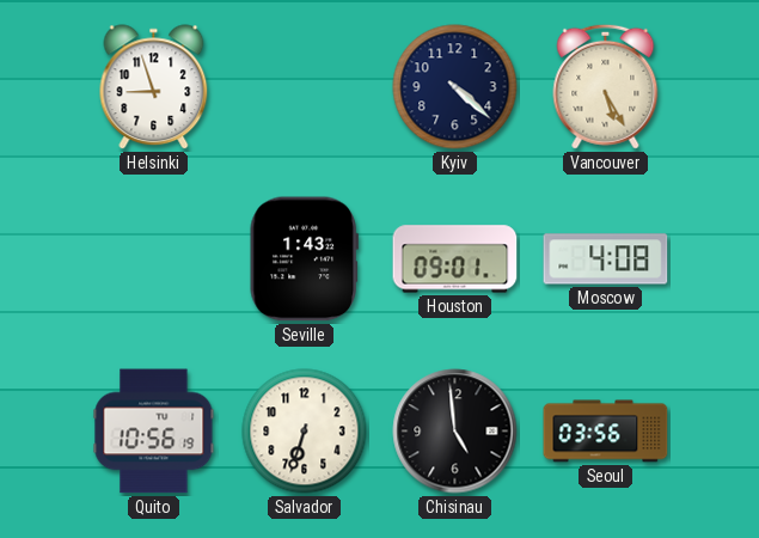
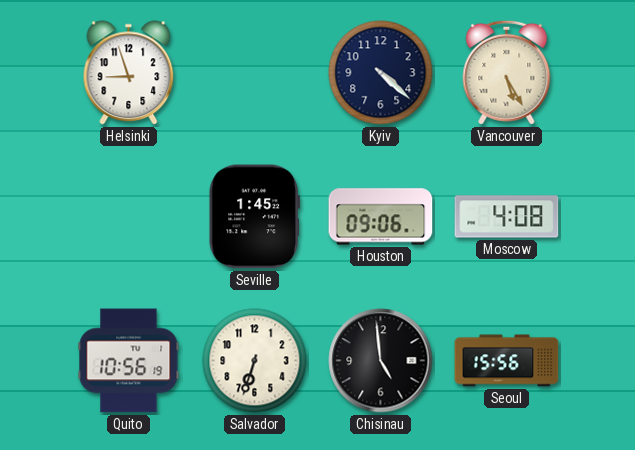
Seville: 1:43 -> 1:45 (254, 217)
Houston: 09:01 -> 09:06 (381, 217)
Seoul: 03:56 -> 15:56 (507, 361)
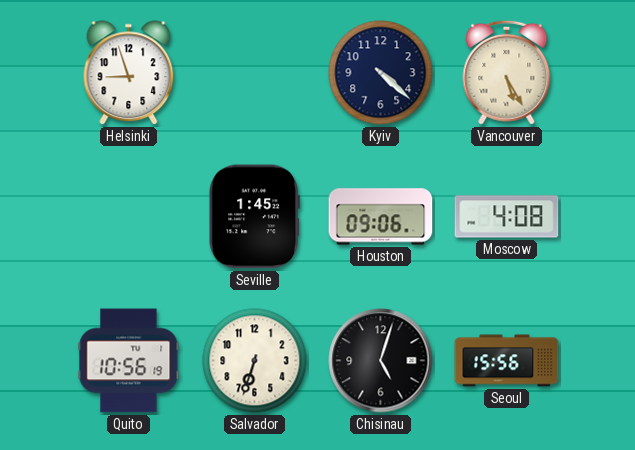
Chisinau: 4:59 -> 5:03 (381, 361)
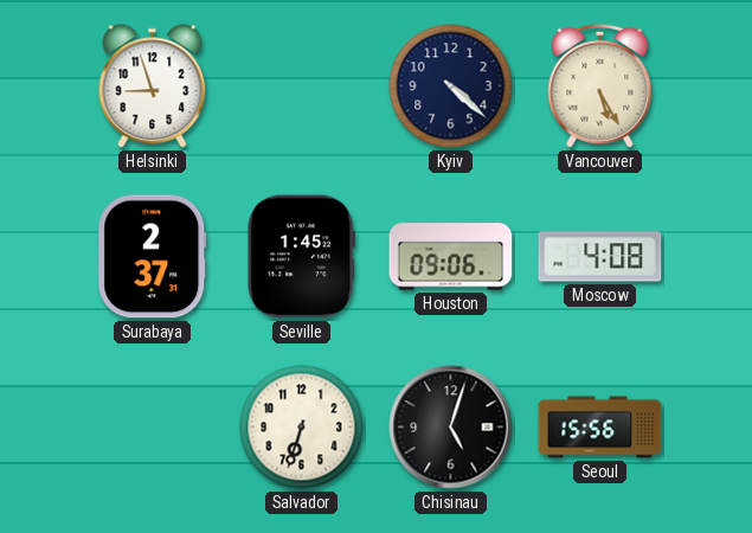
Surabaya: none -> 2:37 (153, 257)
Quito: 10:56 -> none (129, 361)
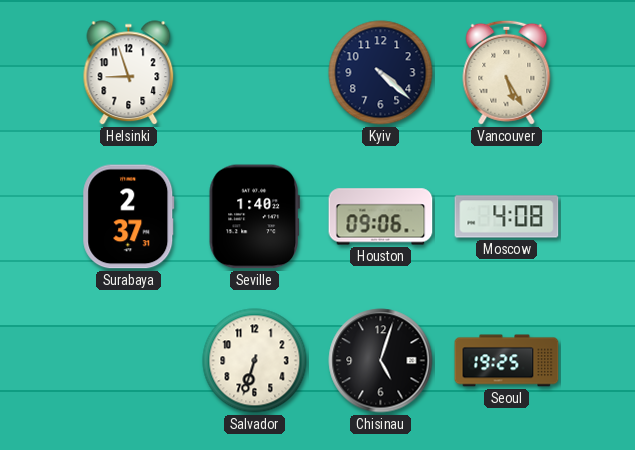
Seville: 1:45 -> 1:40 (254, 217)
Seoul: 15:56 -> 19:25 (507, 361)
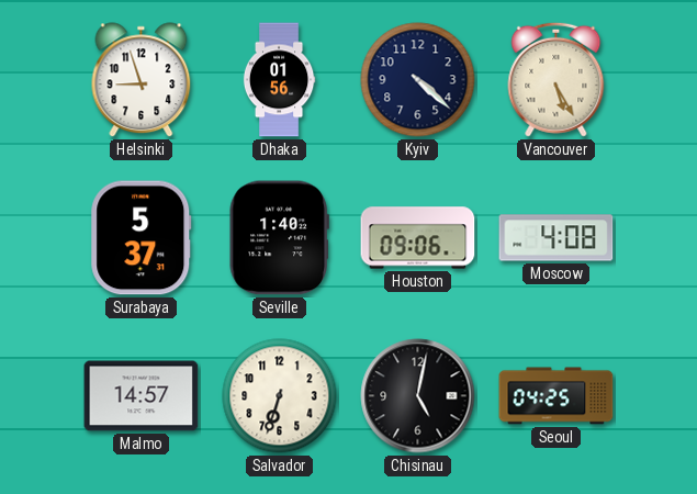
Dhaka: none -> 01:56 (279, 80)
Surabaya: 2:37 -> 5:37 (142, 238)
Malmo: none -> 14:57 (142, 396)
Chisinau: 5:03 -> 5:02 (418, 396)
Seoul: 19:25 -> 04:25 (557, 396)
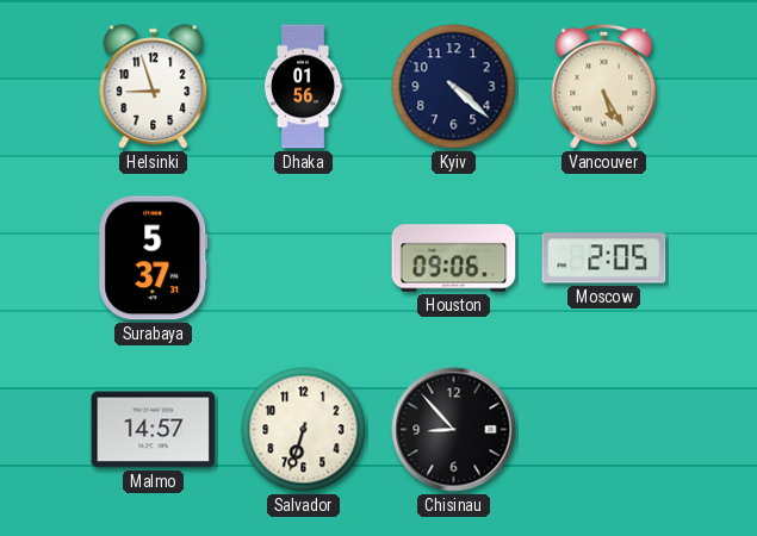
Seville: 1:40 -> none (279, 238)
Moscow: 4:08 -> 2:05 (604, 258)
Chisinau: 5:02 -> 8:53 (454, 430)
Seoul: 04:25 -> none (557, 396)
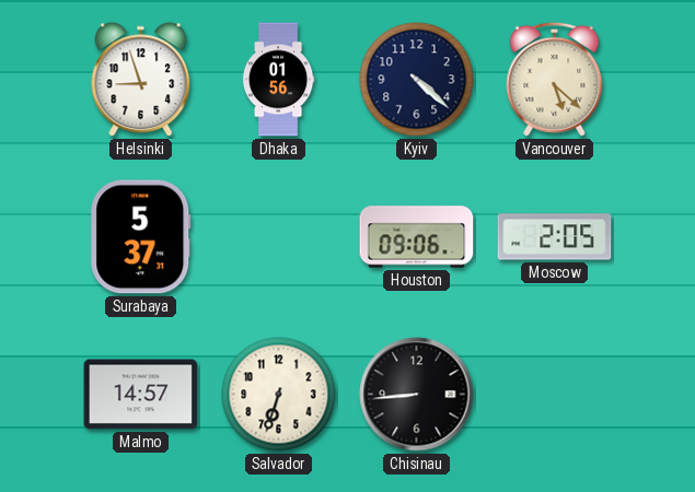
Vancouver: 5:25 -> 5:22 (555, 79)
Chisinau: 8:53 -> 8:44 (417, 395)
